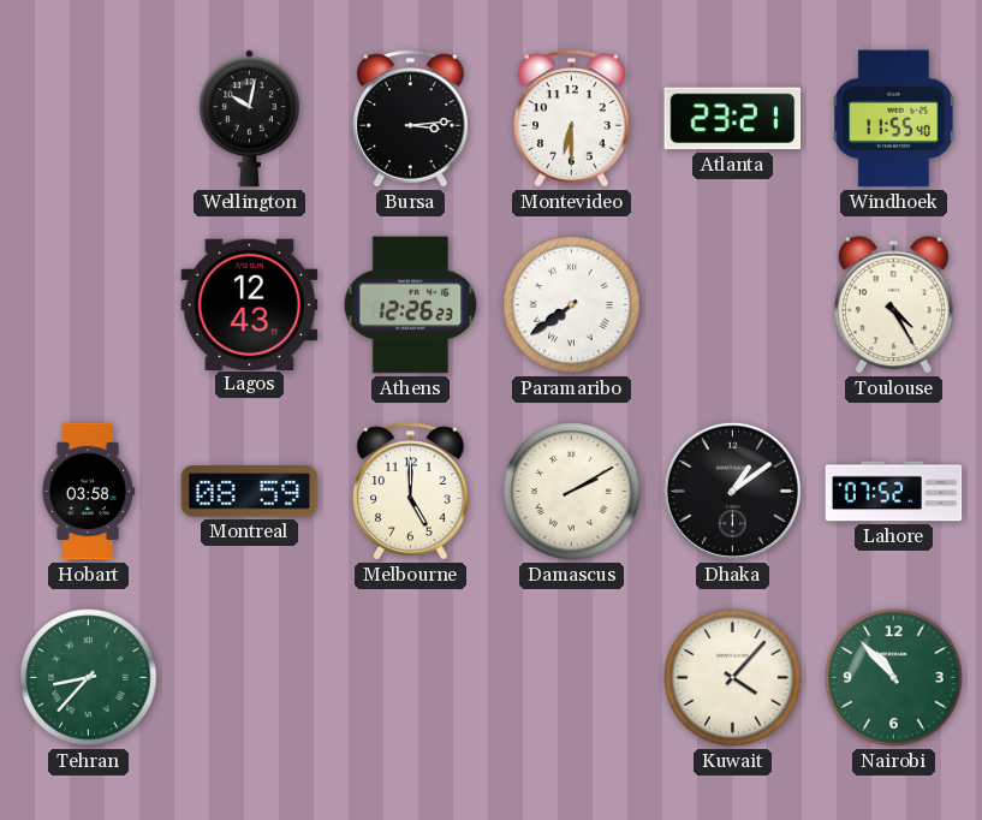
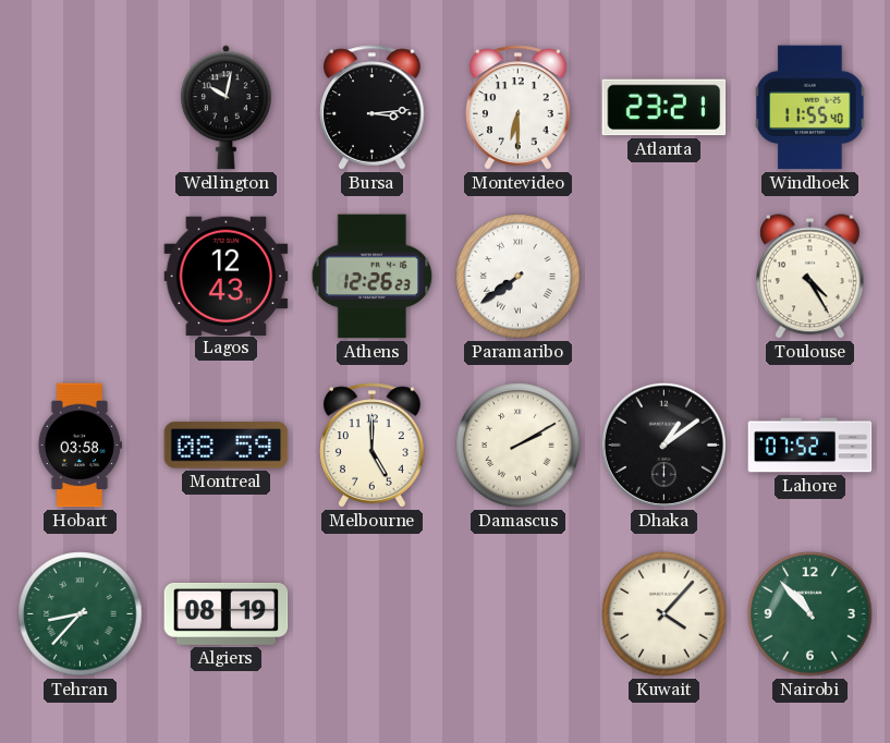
Algiers: none -> 08:19 (227, 613)
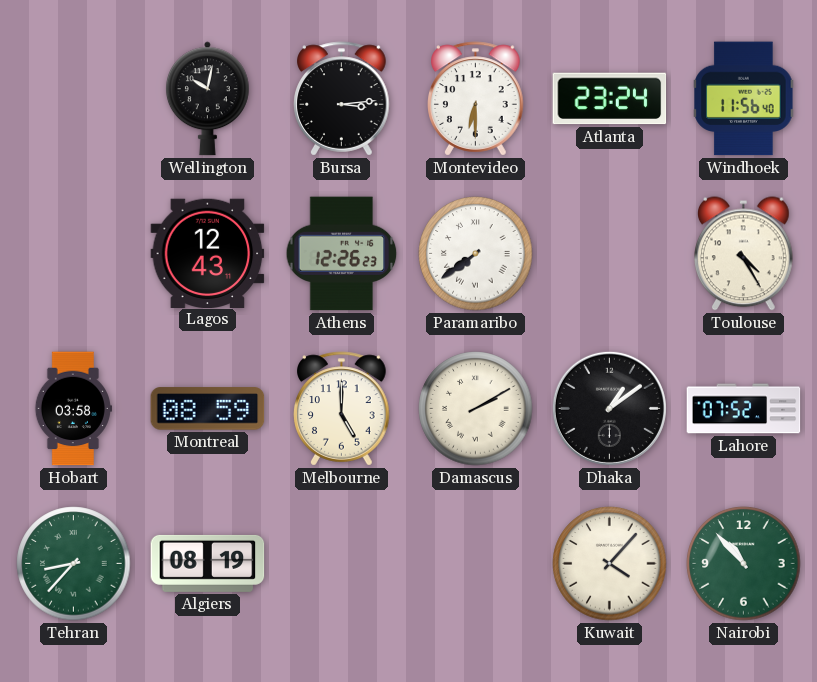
Atlanta: 23:21 -> 23:24 (610, 99)
Windhoek: 11:55 -> 11:56 (744, 99)
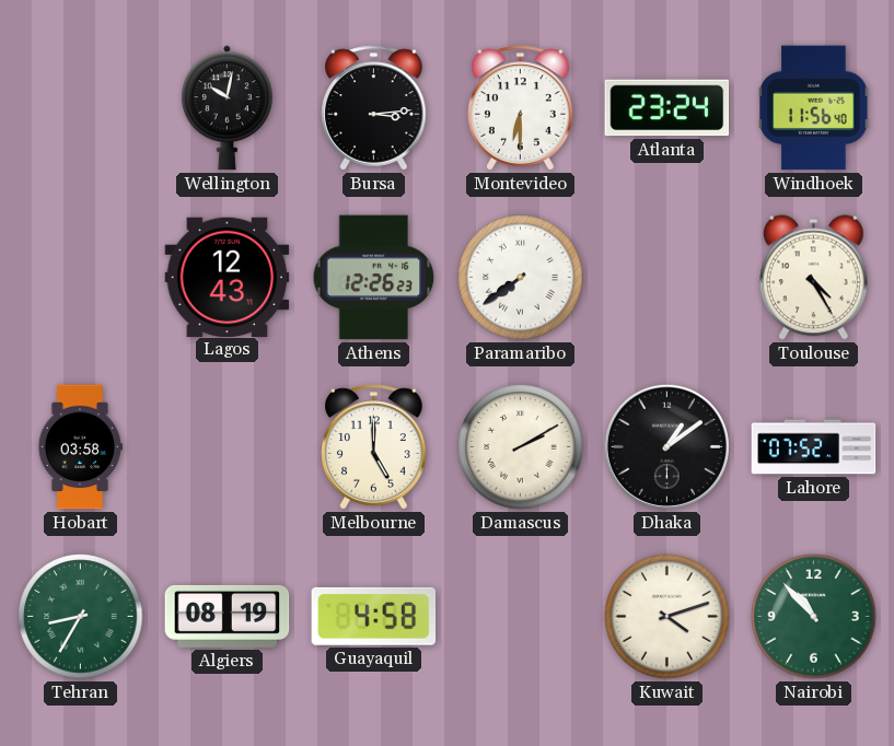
Montreal: 08:59 -> none (208, 409)
Tehran: 8:37 -> 8:35 (81, 617)
Guayaquil: none -> 4:58 (374, 616)
Kuwait: 4:07 -> 4:12 (667, 617)
